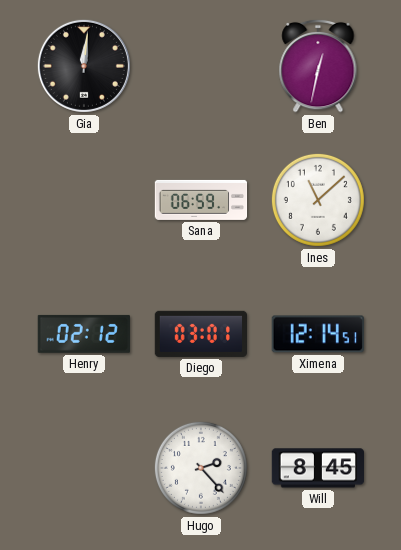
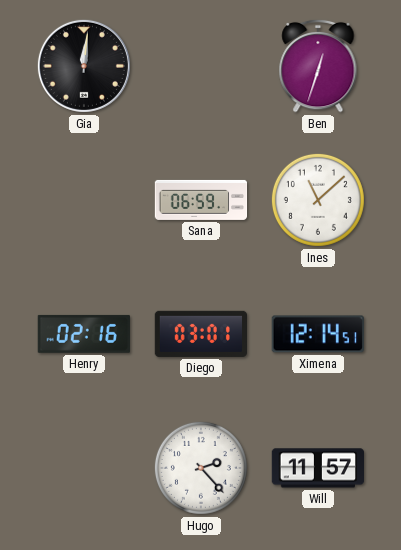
Ben: 12:32 -> 12:33 (318, 66)
Henry: 02:12 -> 02:16 (84, 334)
Will: 8:45 -> 11:57 (317, 468)
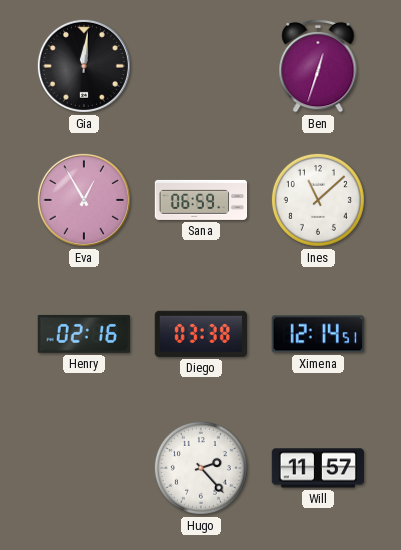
Eva: none -> 12:55 (84, 200)
Diego: 03:01 -> 03:38 (200, 334)
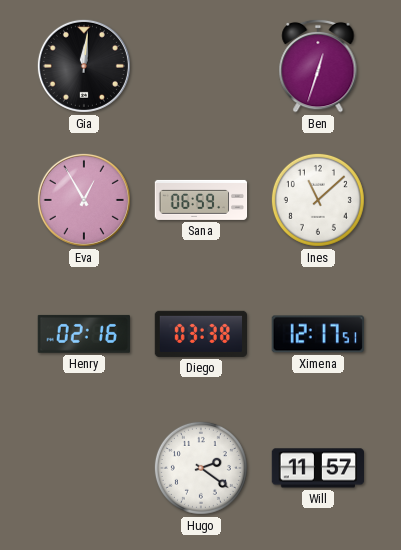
Ximena: 12:14 -> 12:17 (318, 334)
Hugo: 2:23 -> 2:21 (201, 468)
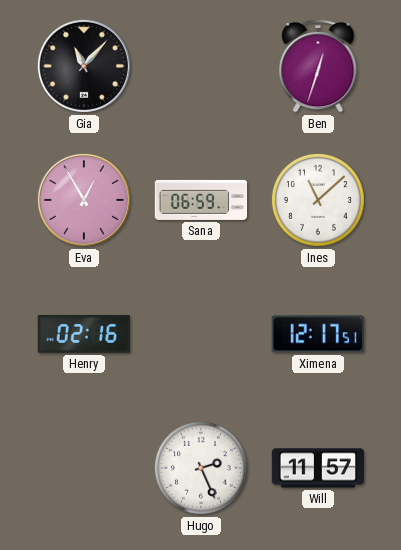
Gia: 12:01 -> 11:07 (84, 66)
Diego: 03:38 -> none (200, 334)
Hugo: 2:21 -> 2:26 (201, 468)
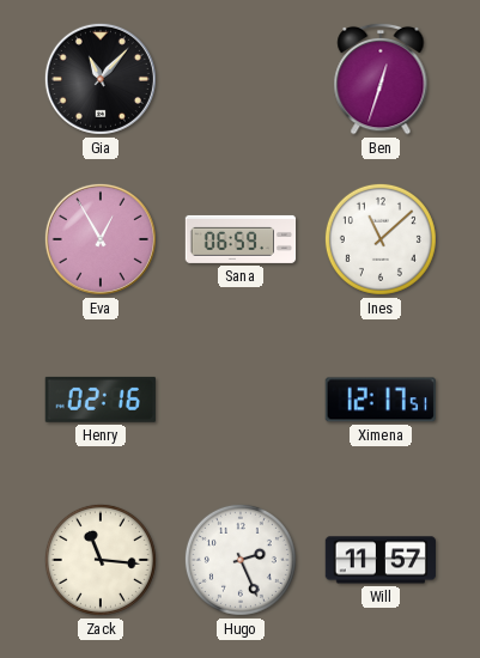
Zack: none -> 11:16 (101, 560)
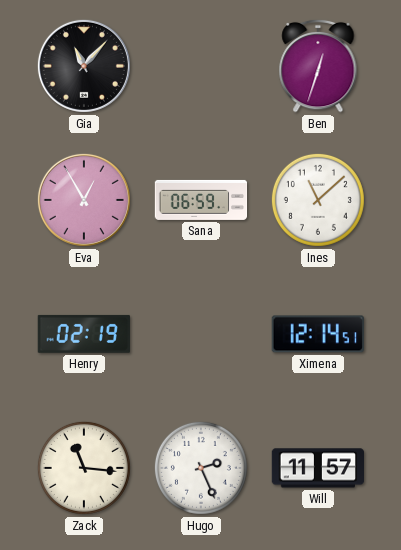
Henry: 02:16 -> 02:19 (84, 334)
Ximena: 12:17 -> 12:14 (318, 334)
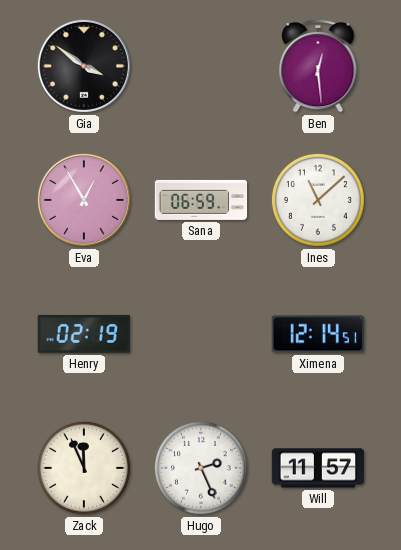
Gia: 11:07 -> 3:51 (84, 66)
Ben: 12:33 -> 12:29 (318, 66)
Zack: 11:16 -> 11:56 (84, 468)
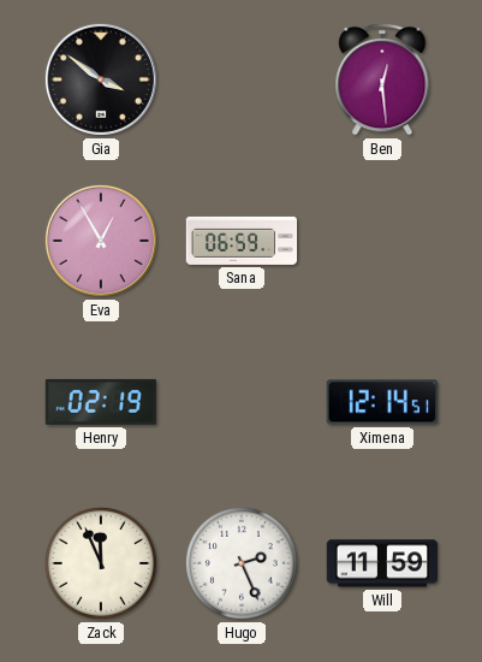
Ines: 11:08 -> none (318, 200)
Will: 11:57 -> 11:59 (381, 563)
